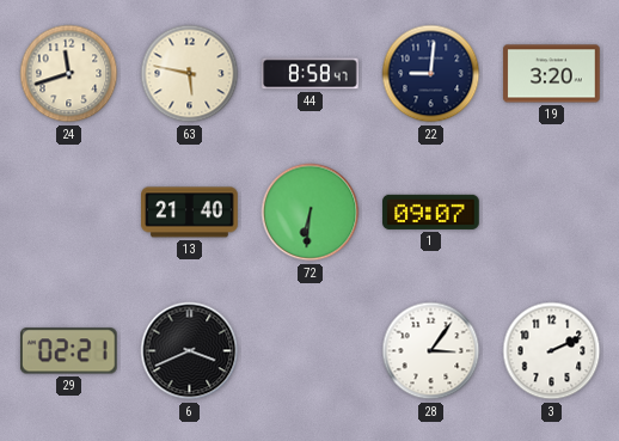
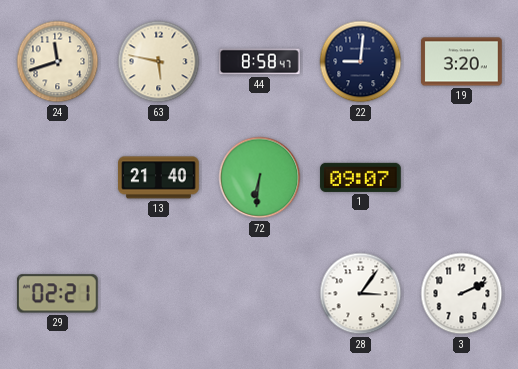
6: 3:41 -> none (190, 351)
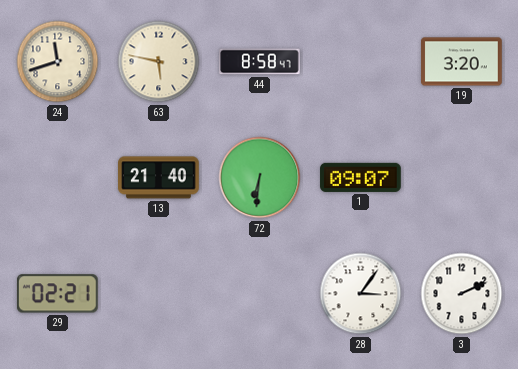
22: 9:01 -> none (361, 62)
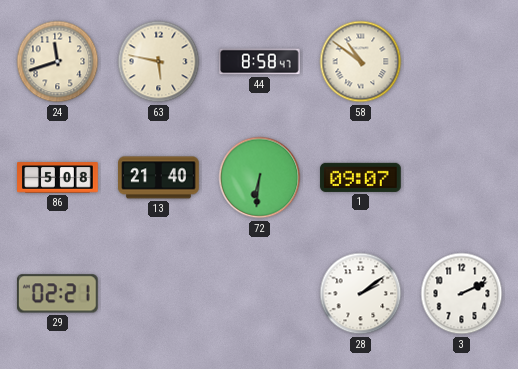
58: none -> 10:51 (361, 62)
19: 3:20 -> none (462, 62)
86: none -> 5:08 (58, 178)
28: 3:06 -> 2:09 (361, 294)
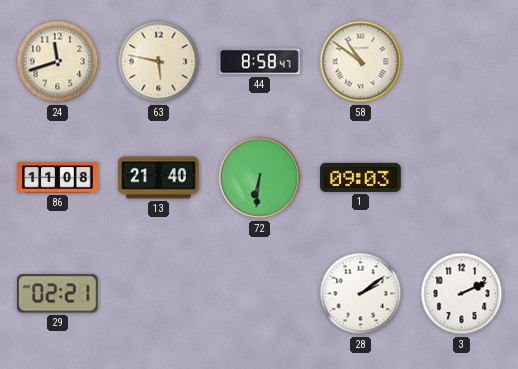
86: 5:08 -> 11:08 (58, 178)
1: 09:07 -> 09:03 (361, 177)
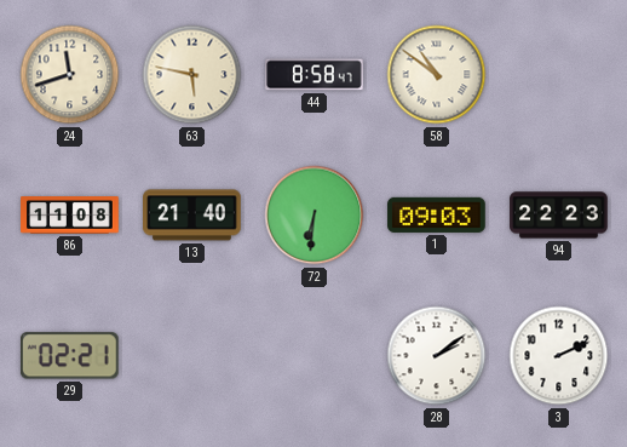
94: none -> 22:23 (559, 216)
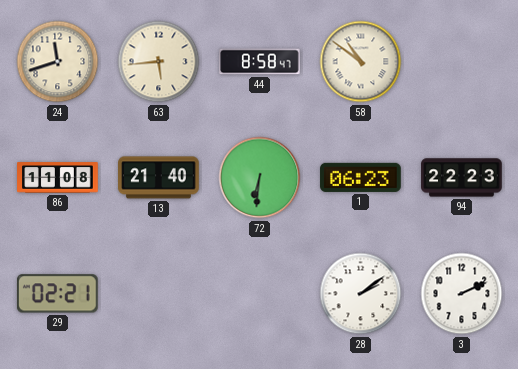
63: 5:47 -> 5:44 (159, 62)
1: 09:03 -> 06:23 (361, 177)
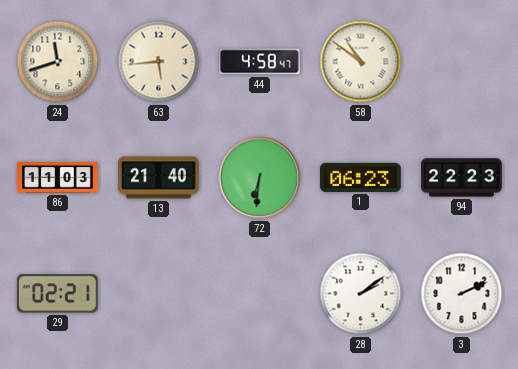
44: 8:58 -> 4:58 (260, 62)
86: 11:08 -> 11:03 (58, 178)
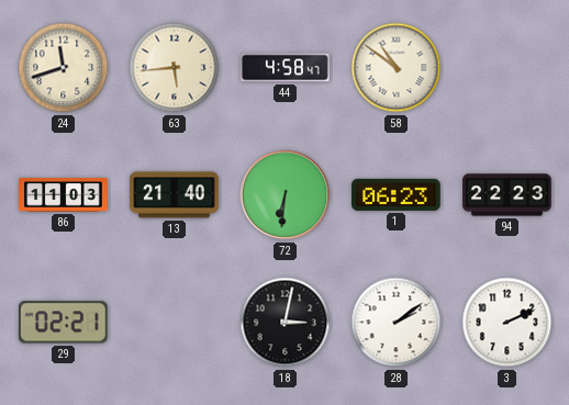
18: none -> 3:02 (286, 323)
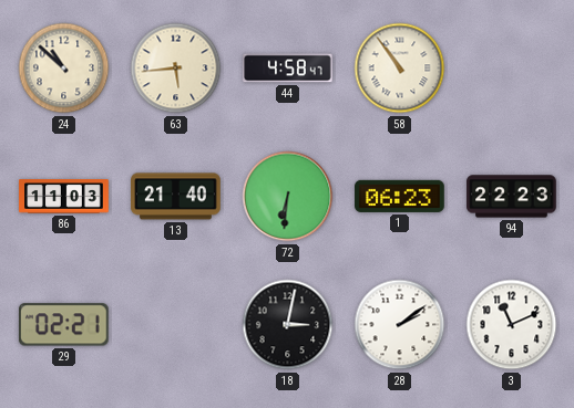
24: 11:42 -> 10:52 (64, 69)
58: 10:51 -> 10:54 (400, 69)
3: 2:11 -> 11:11 (512, 325)
